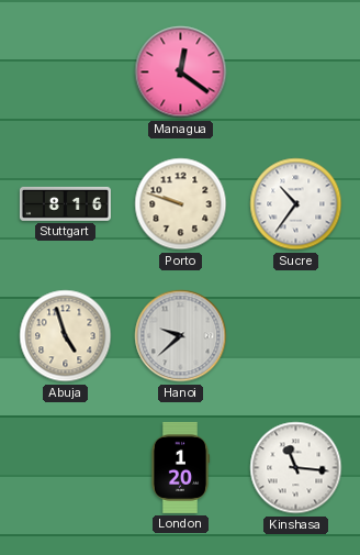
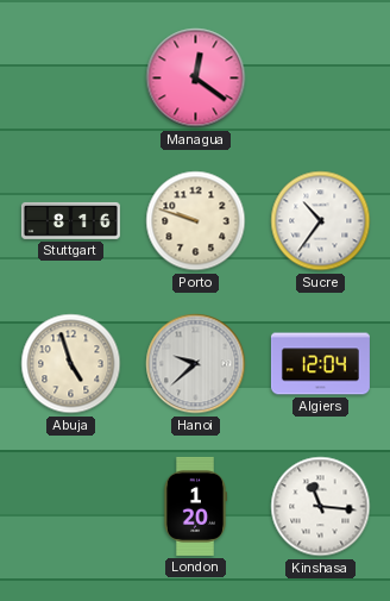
Algiers: none -> 12:04 (320, 364)
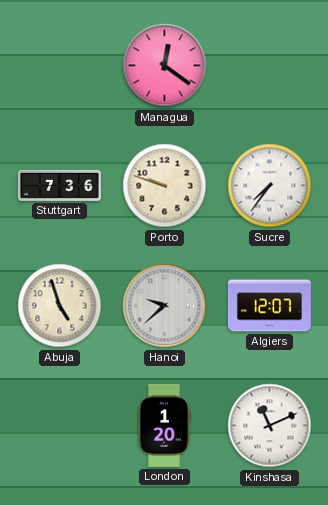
Stuttgart: 8:16 -> 7:36 (59, 185)
Sucre: 10:36 -> 7:36 (270, 186)
Algiers: 12:04 -> 12:07 (269, 306)
Kinshasa: 11:16 -> 11:11 (270, 426)
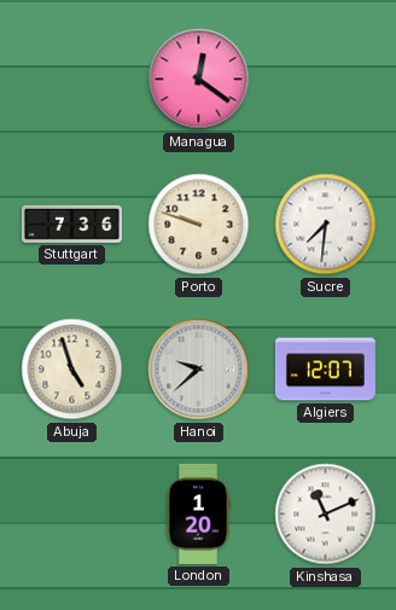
Sucre: 7:36 -> 7:31 (326, 225)
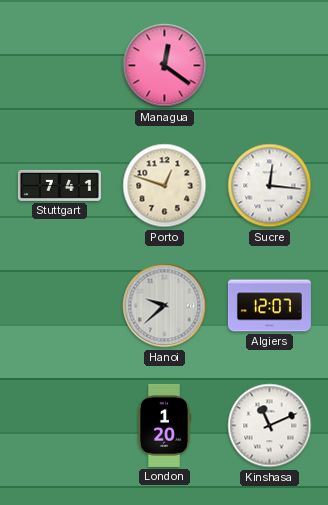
Stuttgart: 7:36 -> 7:41 (59, 185)
Porto: 9:48 -> 12:48 (165, 186)
Sucre: 7:31 -> 12:16 (270, 186)
Abuja: 4:57 -> none (72, 370)
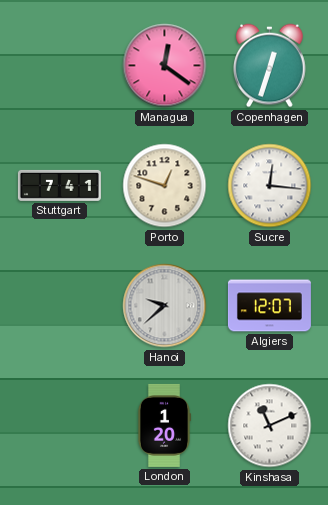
Copenhagen: none -> 12:33 (270, 66)
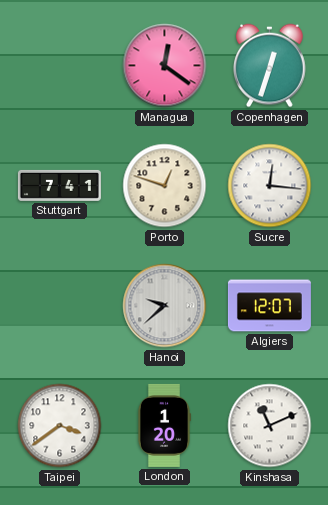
Taipei: none -> 3:39 (60, 426)
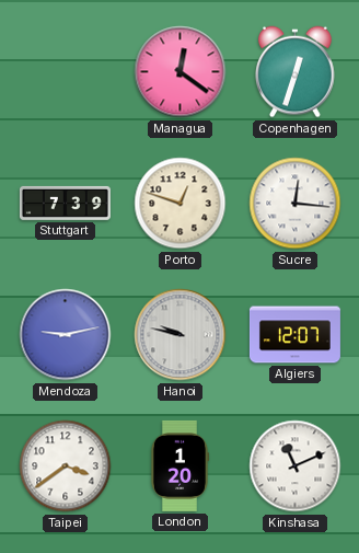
Stuttgart: 7:41 -> 7:39 (65, 203)
Mendoza: none -> 9:13 (66, 335)
Hanoi: 9:38 -> 9:47 (181, 335)
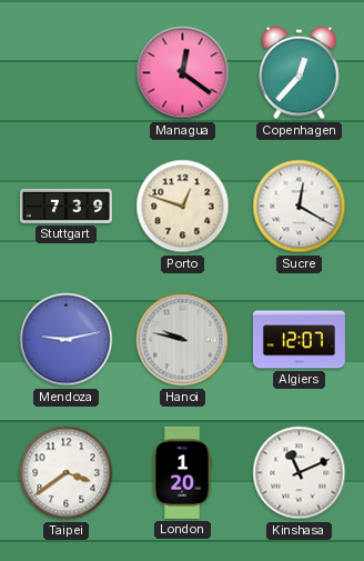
Copenhagen: 12:33 -> 12:37 (300, 73)
Sucre: 12:16 -> 12:20 (300, 207)
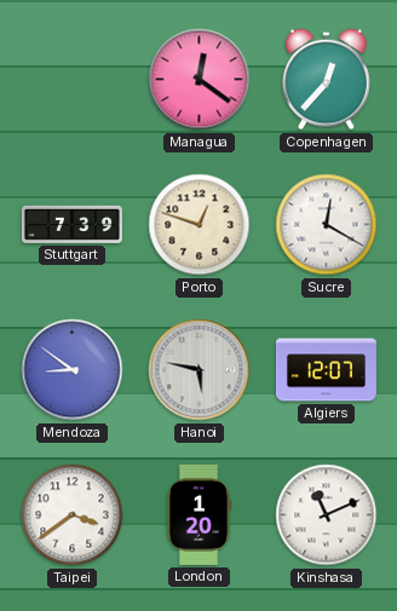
Mendoza: 9:13 -> 8:51 (73, 370)
Hanoi: 9:47 -> 5:47 (200, 370)
